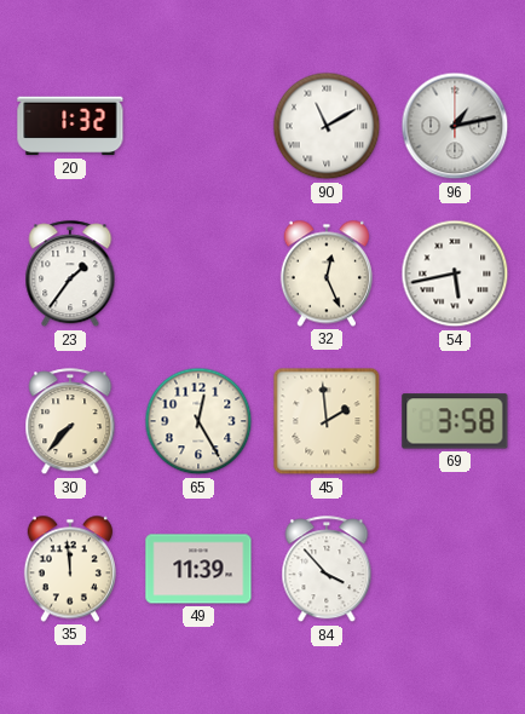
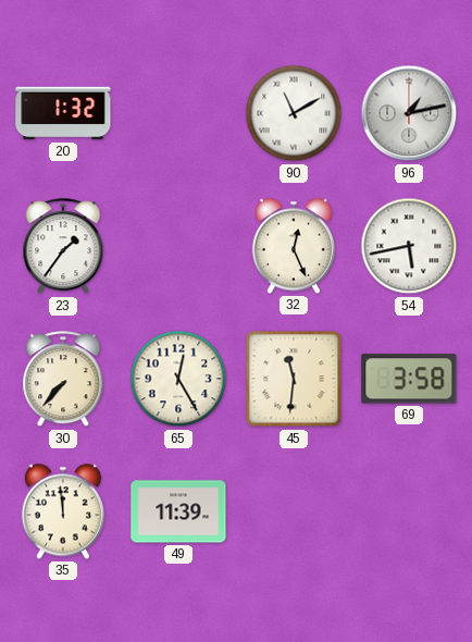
45: 1:59 -> 11:31 (294, 379)
84: 3:53 -> none (327, 570)
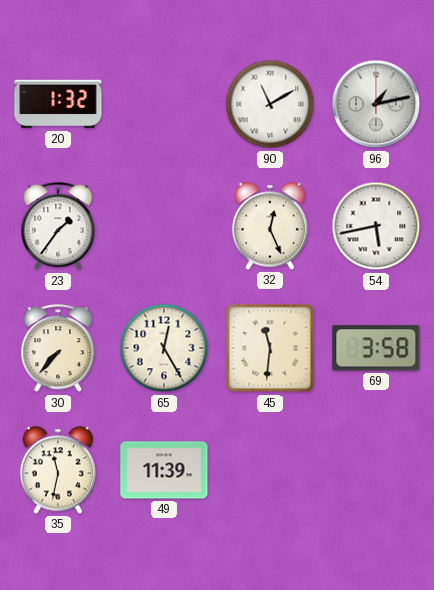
35: 11:59 -> 11:32 (58, 470)
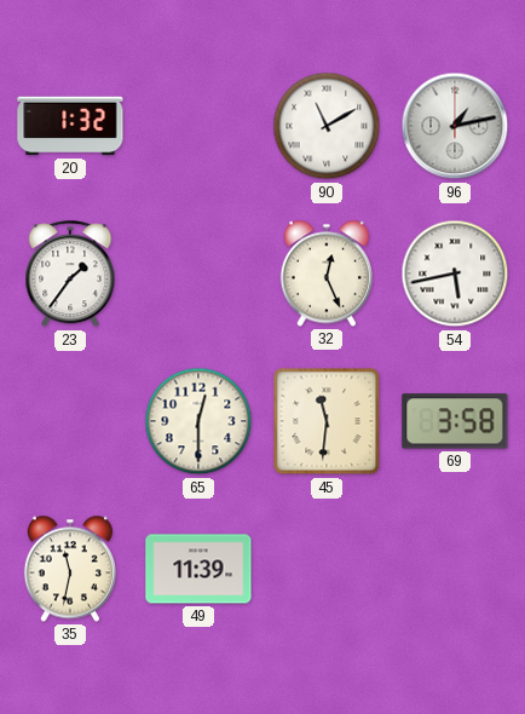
30: 7:37 -> none (58, 349)
65: 12:25 -> 12:30 (198, 421)
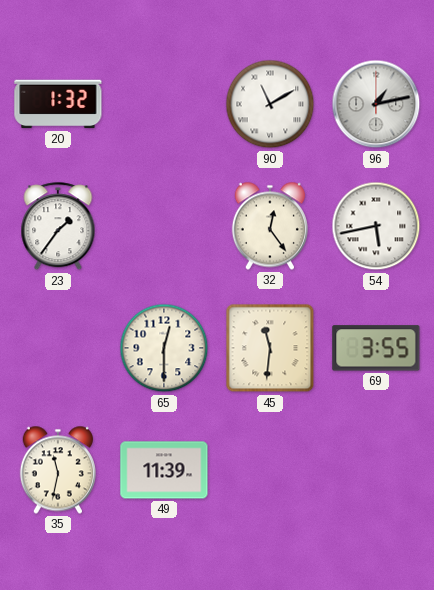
32: 12:26 -> 12:24 (270, 226)
69: 3:58 -> 3:55 (376, 348)
